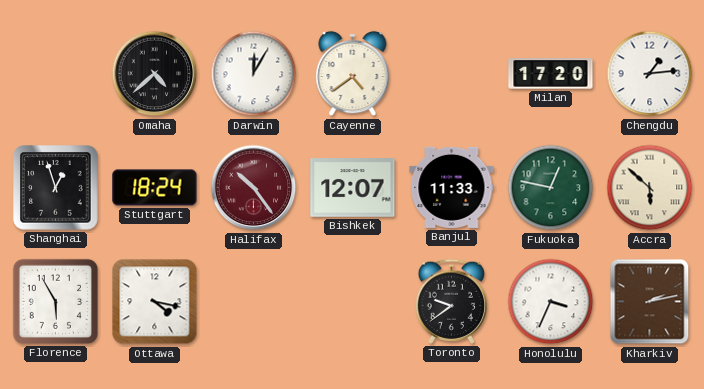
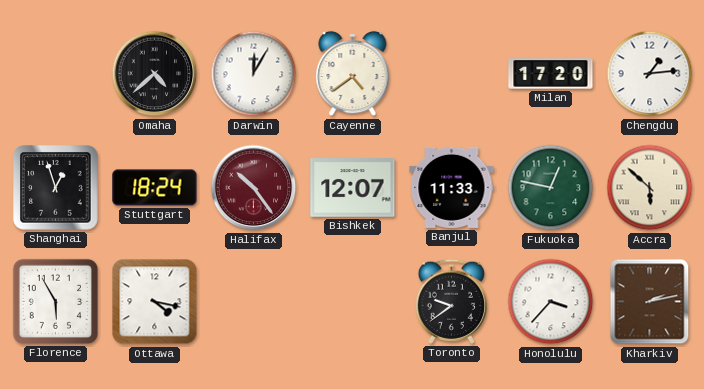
Honolulu: 3:34 -> 3:37 (551, 302)
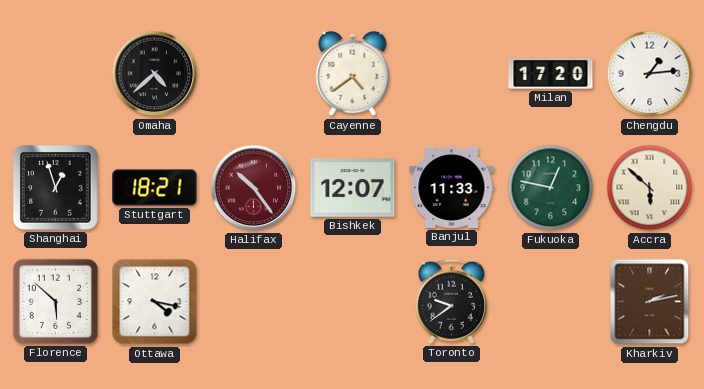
Darwin: 12:05 -> none (254, 74)
Stuttgart: 18:24 -> 18:21 (155, 188)
Florence: 5:55 -> 5:52 (55, 301)
Honolulu: 3:37 -> none (551, 302)
